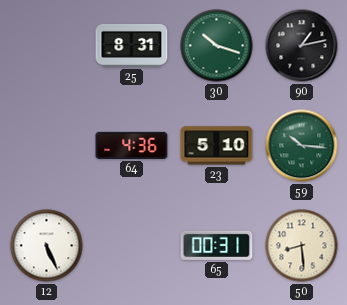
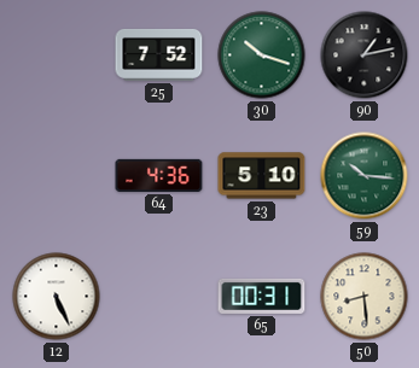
25: 8:31 -> 7:52 (159, 54)
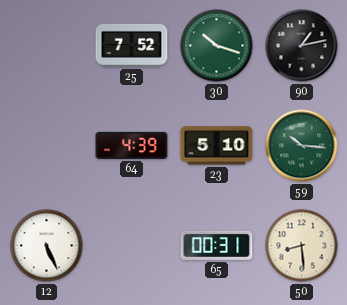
64: 4:36 -> 4:39 (132, 145)
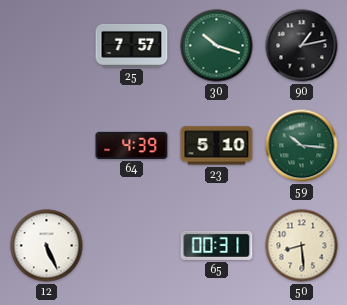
25: 7:52 -> 7:57 (132, 45)
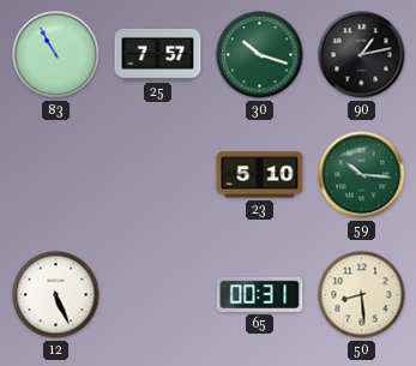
83: none -> 10:55 (56, 55)
64: 4:39 -> none (132, 145)
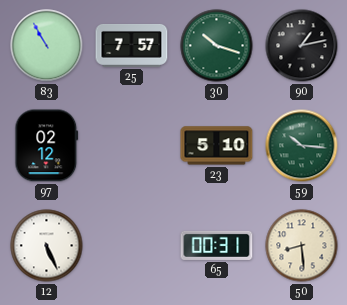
97: none -> 02:12 (47, 146)
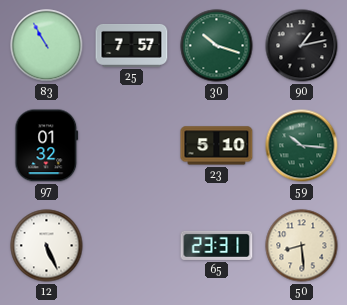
97: 02:12 -> 01:32 (47, 146)
65: 00:31 -> 23:31 (217, 245)
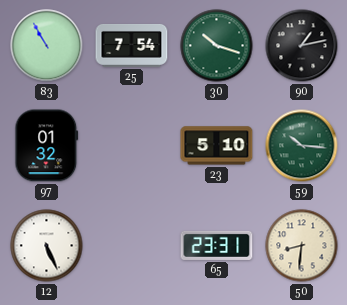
25: 7:57 -> 7:54 (132, 45)
50: 8:29 -> 8:31 (302, 246)
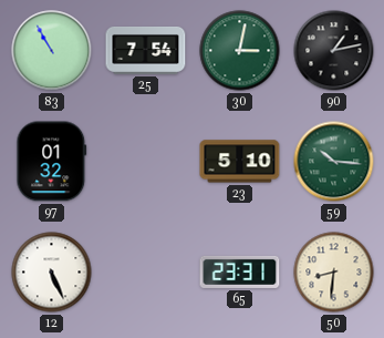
30: 10:18 -> 3:02 (240, 51)
